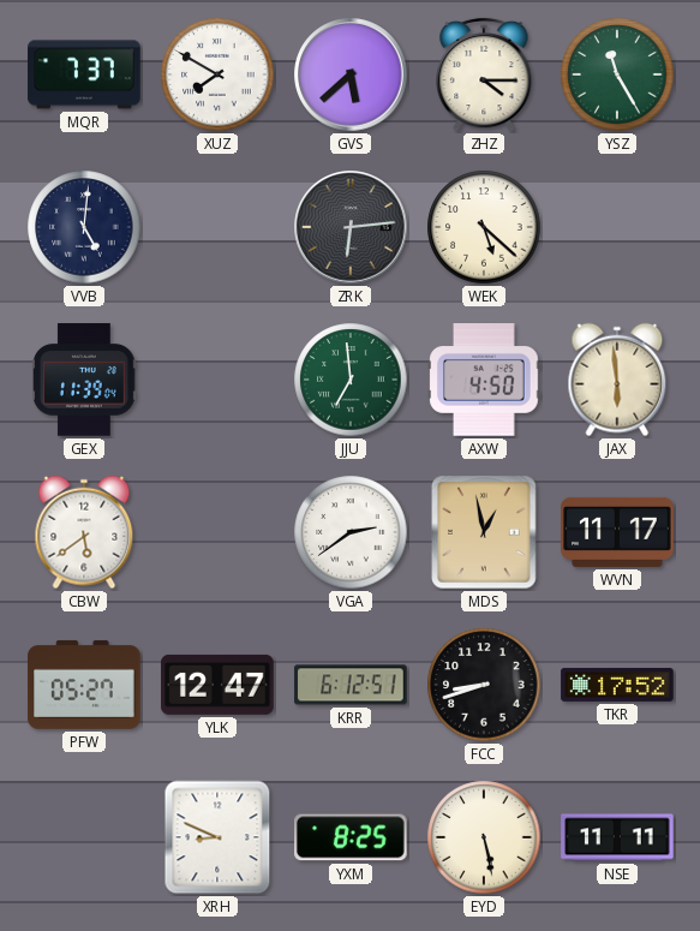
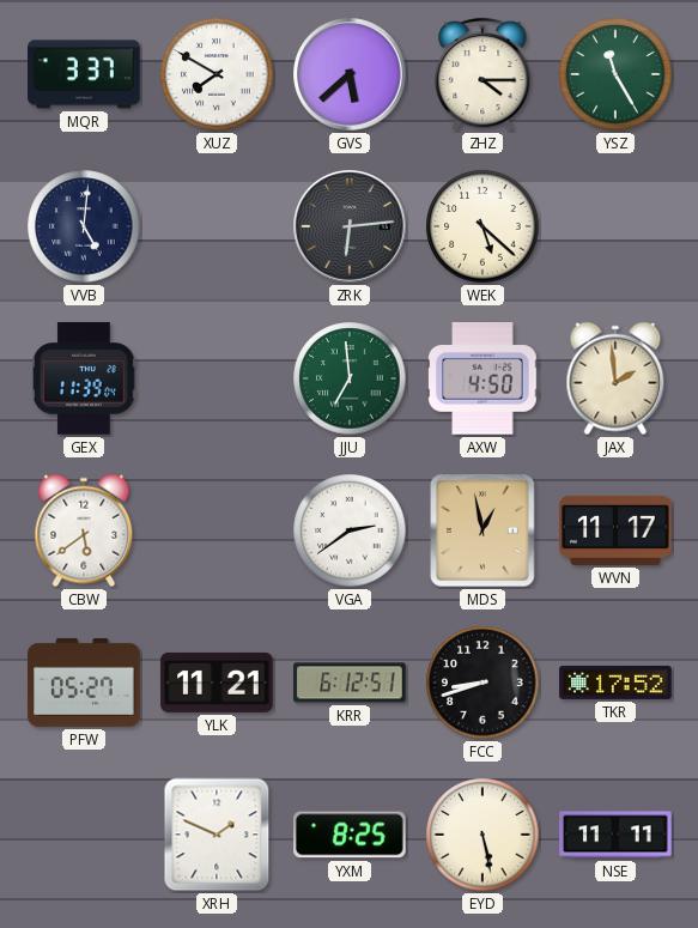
MQR: 7:37 -> 3:37 (84, 74)
JAX: 5:59 -> 1:59 (615, 378)
YLK: 12:47 -> 11:21 (217, 683)
XRH: 8:49 -> 1:49 (217, 835)
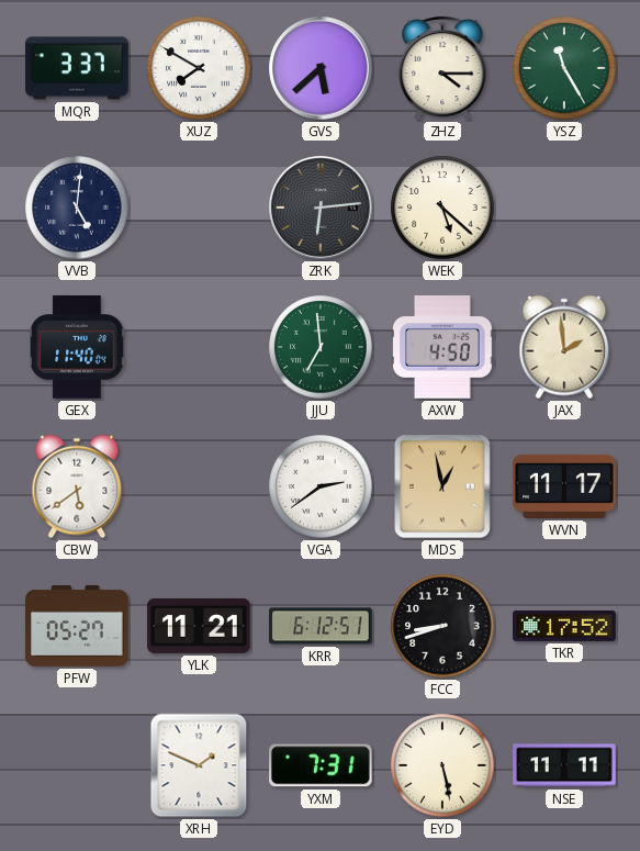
GEX: 11:39 -> 11:40 (78, 347)
YXM: 8:25 -> 7:31 (322, 765)
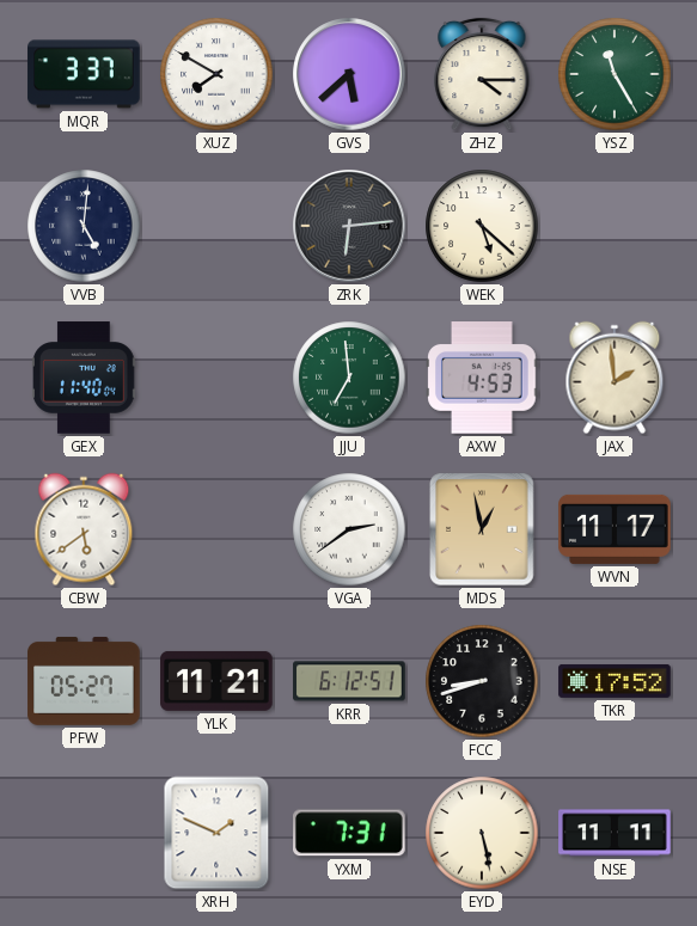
AXW: 4:50 -> 4:53 (482, 378)
